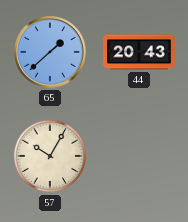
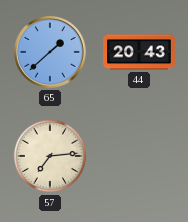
57: 10:05 -> 7:14 (50, 156)
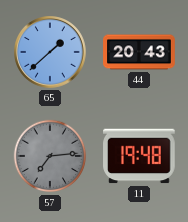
57 dial: cream -> grey (50, 156)
11: none -> 19:48 (139, 156)
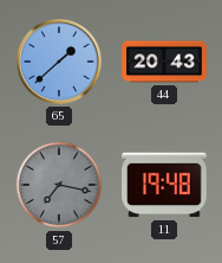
57: 7:14 -> 7:17 (59, 185)
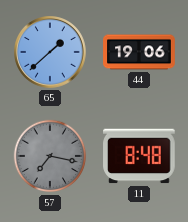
44: 20:43 -> 19:06 (139, 52)
11: 19:48 -> 8:48 (139, 156)
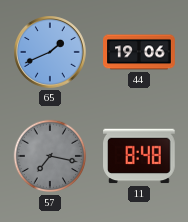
65: 1:38 -> 1:41 (51, 53)
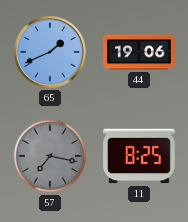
11: 8:48 -> 8:25 (139, 156)
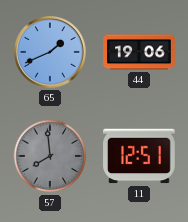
57: 7:17 -> 7:59 (50, 156)
11: 8:25 -> 12:51 (139, 156)
